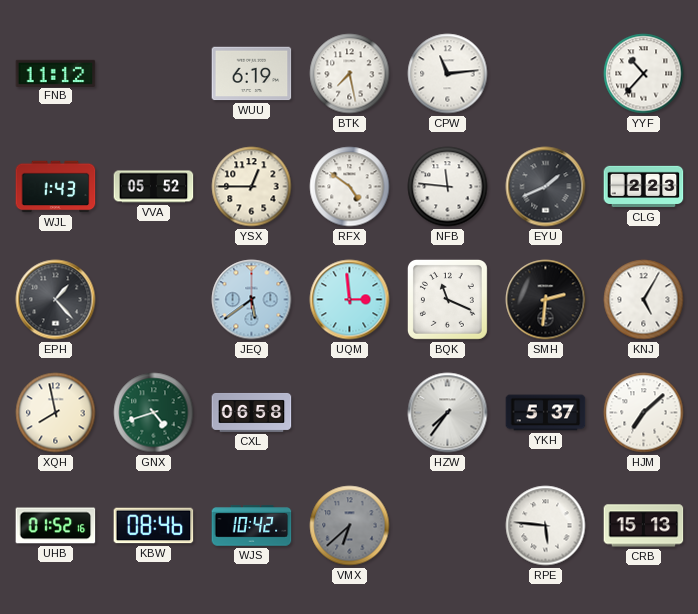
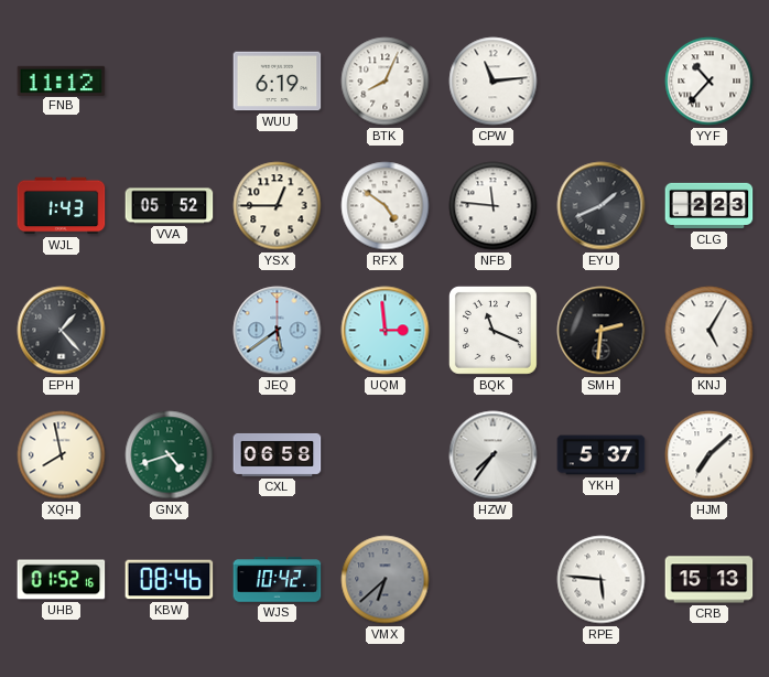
BTK: 7:28 -> 8:04 (386, 82)
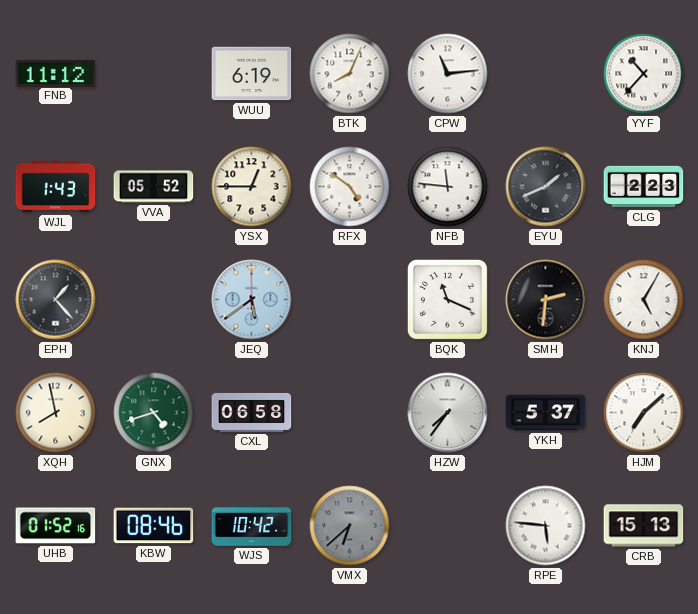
UQM: 2:59 -> none (386, 331)
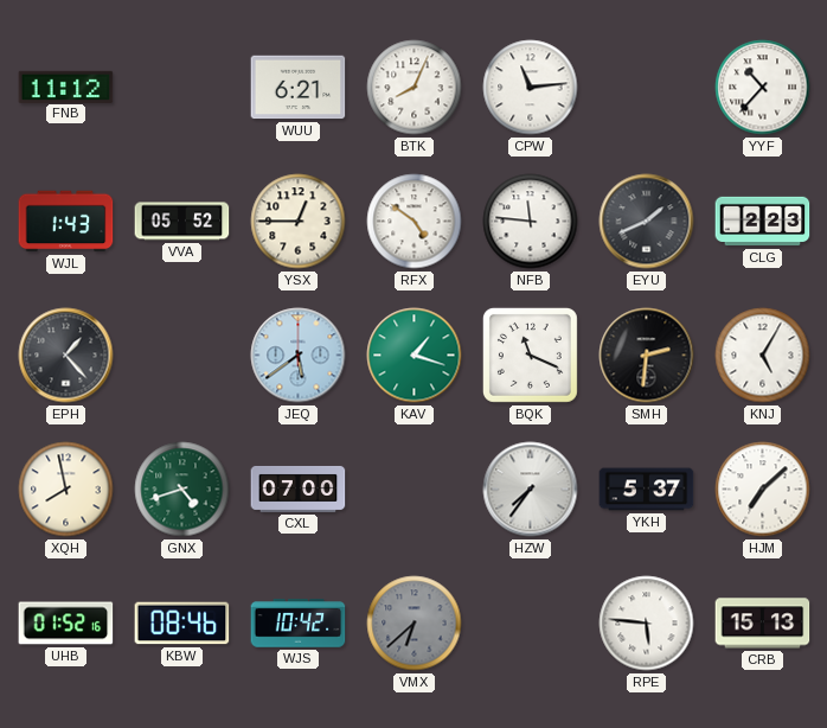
WUU: 6:19 -> 6:21 (299, 88)
KAV: none -> 1:18 (415, 356)
CXL: 06:58 -> 07:00 (299, 488)
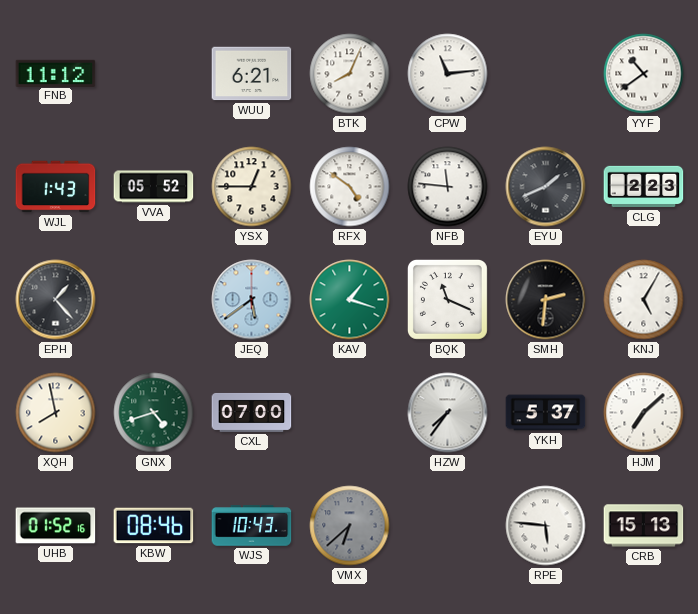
YYF: 10:37 -> 10:39 (644, 74)
WJS: 10:42 -> 10:43 (252, 526)
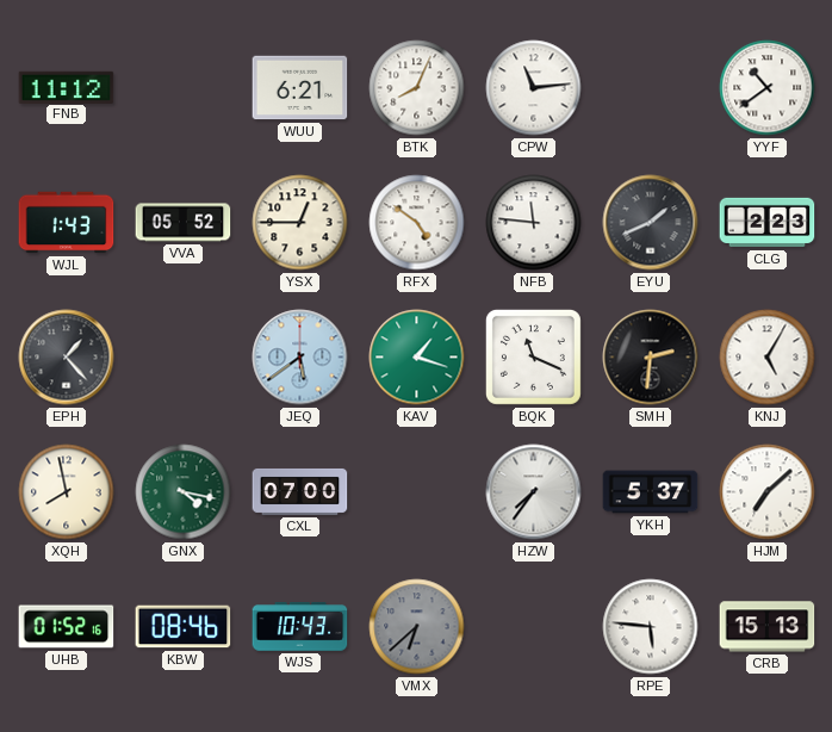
GNX: 4:42 -> 4:17 (184, 492)
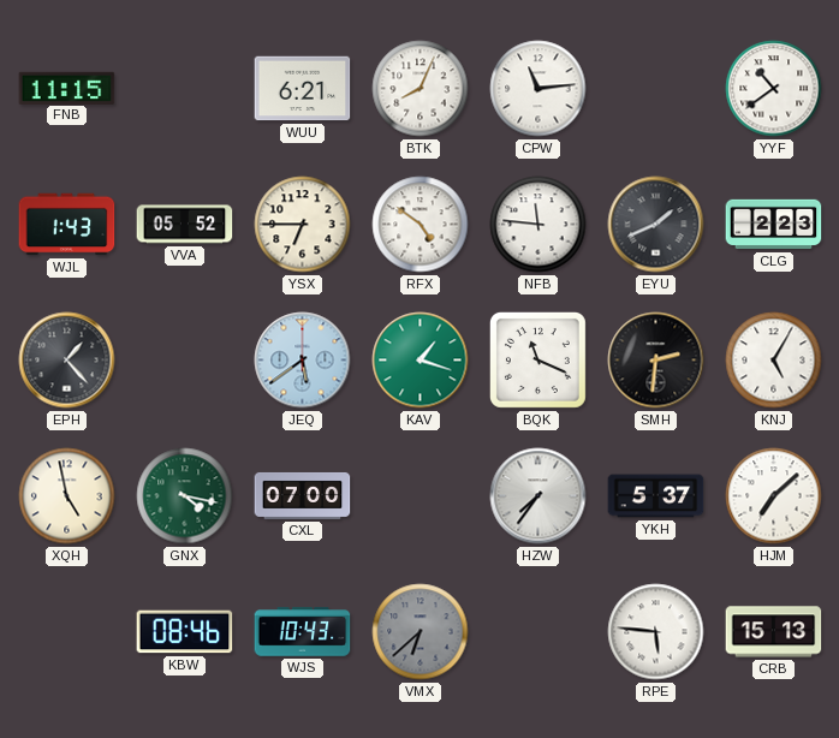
FNB: 11:12 -> 11:15 (67, 88)
YSX: 12:45 -> 6:45 (303, 225)
XQH: 7:58 -> 4:58 (67, 496)
UHB: 01:52 -> none (67, 627)
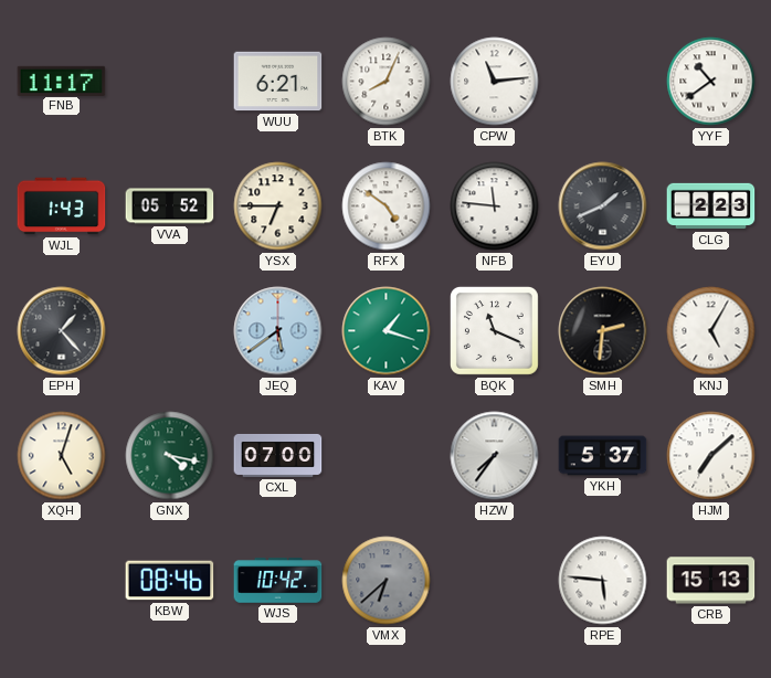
FNB: 11:15 -> 11:17 (62, 81)
XQH: 4:58 -> 5:03 (62, 456)
WJS: 10:43 -> 10:42 (278, 581)
